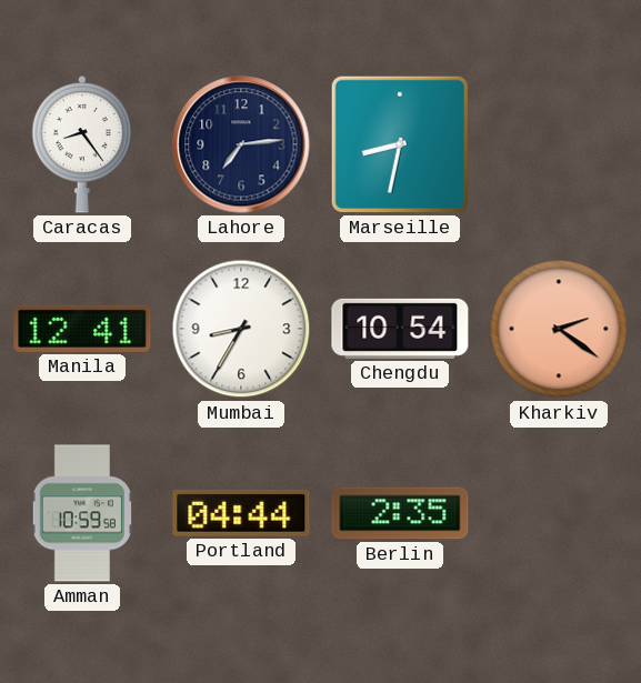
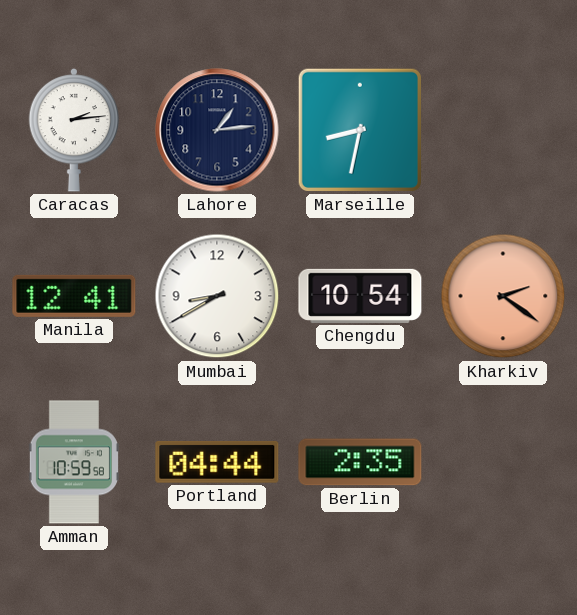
Caracas: 8:24 -> 2:14 (74, 130)
Lahore: 7:14 -> 1:14 (217, 130)
Mumbai: 8:35 -> 8:40 (217, 296)
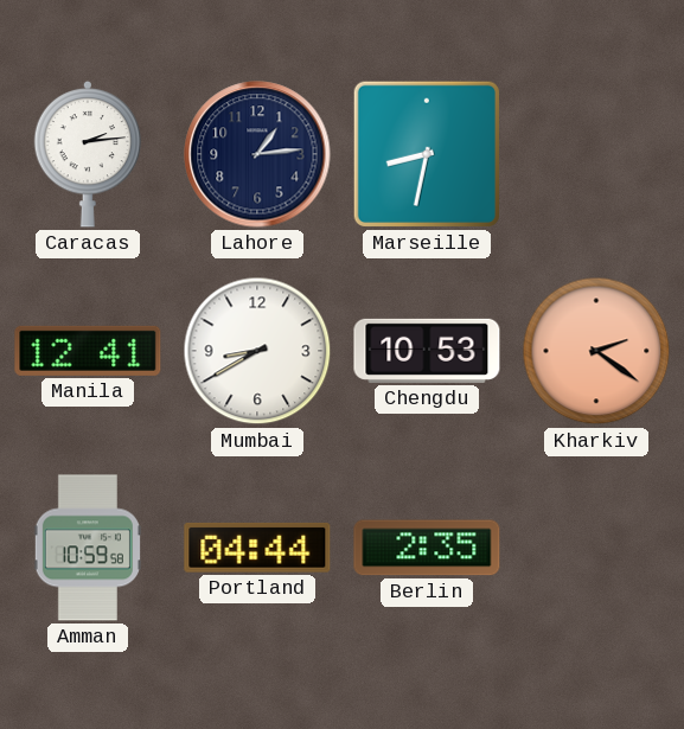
Chengdu: 10:54 -> 10:53 (427, 351)
